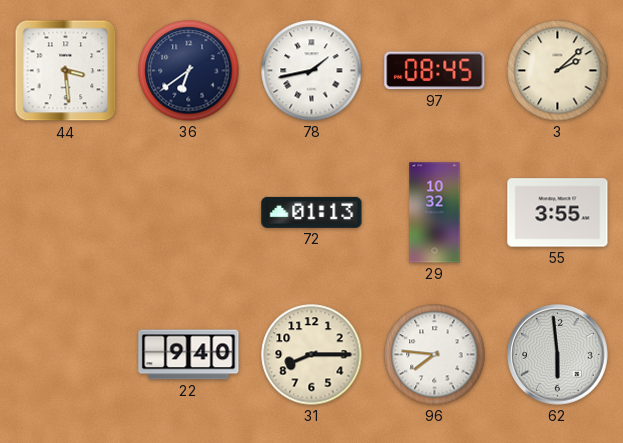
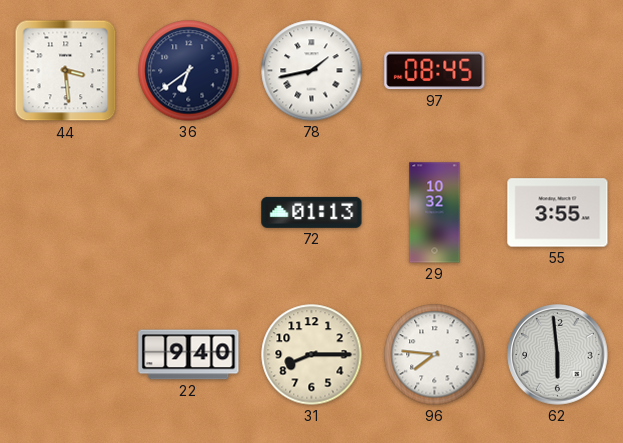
3: 2:08 -> none (558, 71)
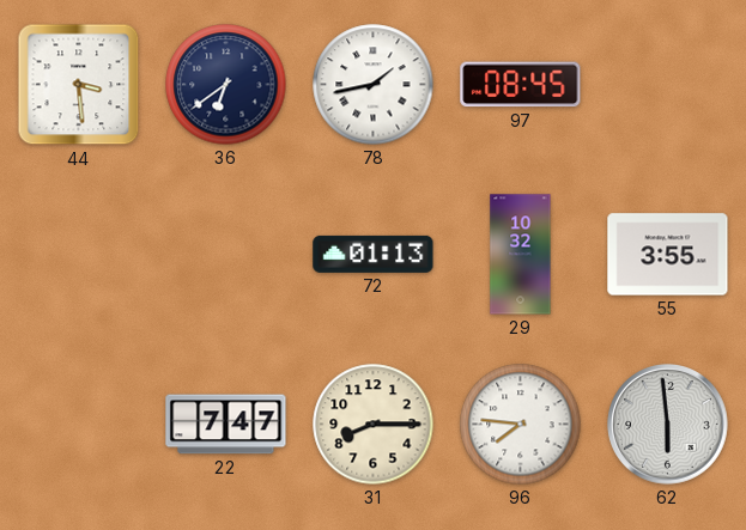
22: 9:40 -> 7:47 (226, 425)
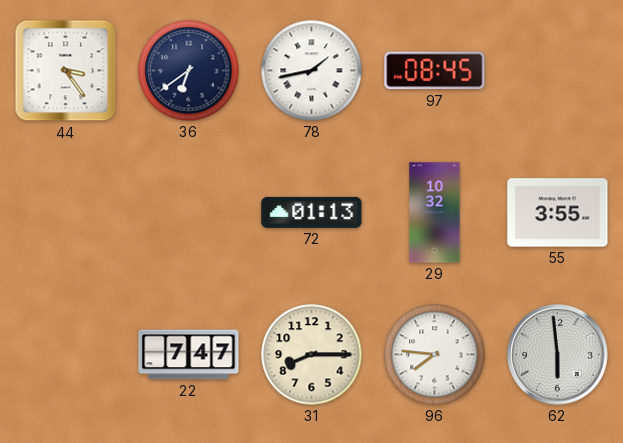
44: 3:29 -> 3:24 (66, 71)
